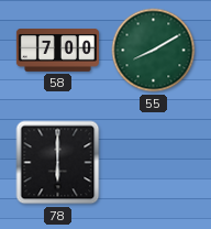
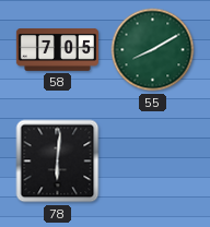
58: 7:00 -> 7:05 (57, 49)
78: 6:00 -> 6:01 (58, 162)
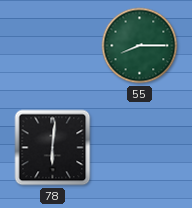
58: 7:05 -> none (57, 49)
55: 8:10 -> 8:15 (140, 46)
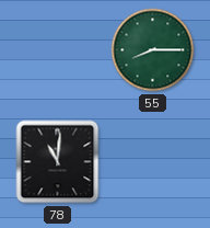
78: 6:01 -> 11:01 (58, 162)
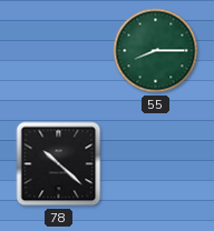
78: 11:01 -> 10:22 (59, 164)
